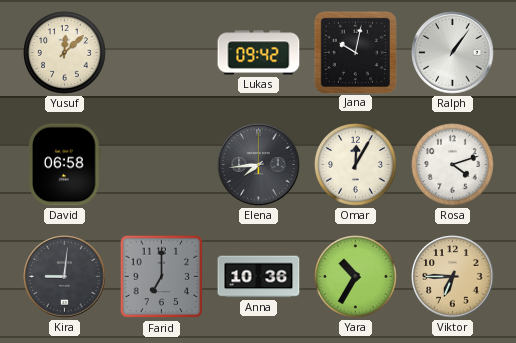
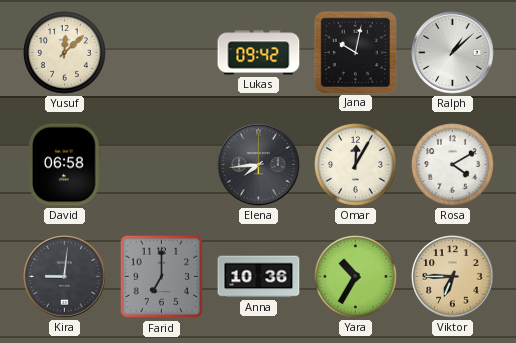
Ralph: 1:06 -> 1:08 (453, 53)
Rosa: 4:12 -> 4:10 (453, 165)
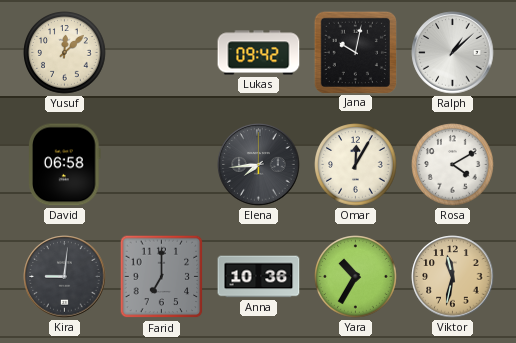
Viktor: 6:45 -> 11:32 (453, 277)
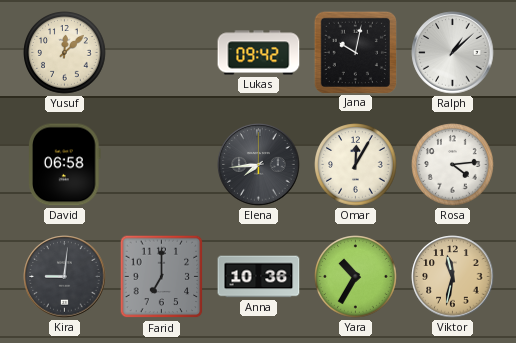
Rosa: 4:10 -> 4:14 (453, 165)
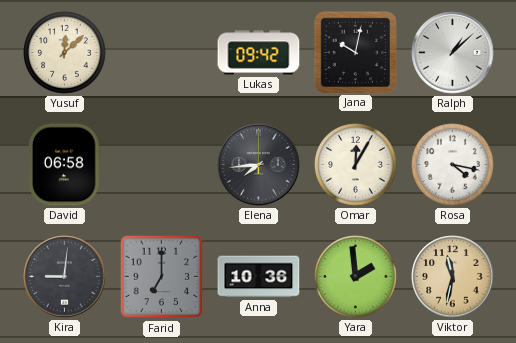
Rosa: 4:14 -> 4:17 (453, 165)
Yara: 10:35 -> 1:59 (356, 277)
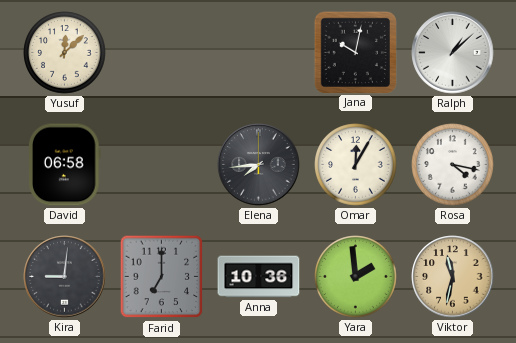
Lukas: 09:42 -> none (259, 53)
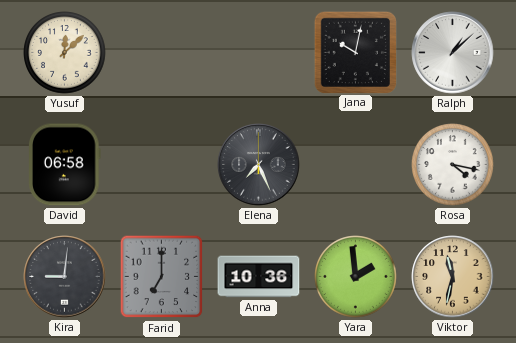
Elena: 7:44 -> 7:26 (259, 165)
Omar: 12:05 -> none (356, 165)
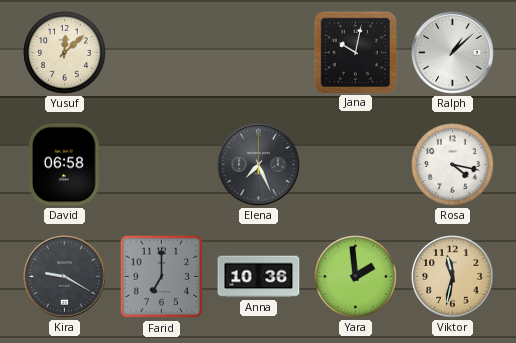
Kira: 9:01 -> 9:20 (65, 277)
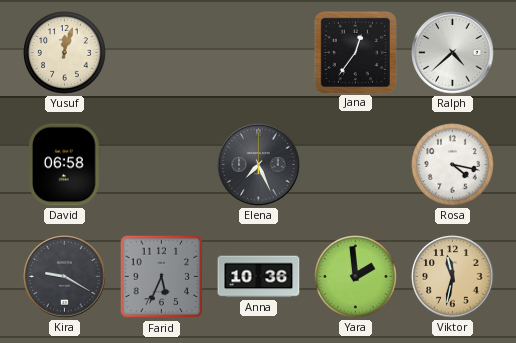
Yusuf: 12:08 -> 12:03 (65, 53)
Jana: 10:02 -> 12:36 (355, 52)
Ralph: 1:08 -> 4:38 (453, 53)
Farid: 7:00 -> 5:34 (162, 277)
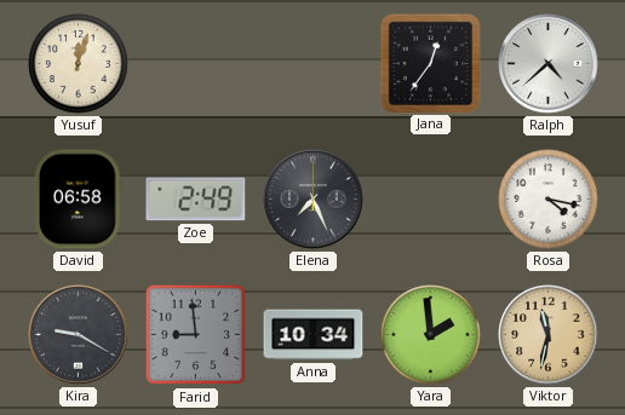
Zoe: none -> 2:49 (196, 200)
Farid: 5:34 -> 8:59 (196, 335)
Anna: 10:36 -> 10:34 (314, 335)
